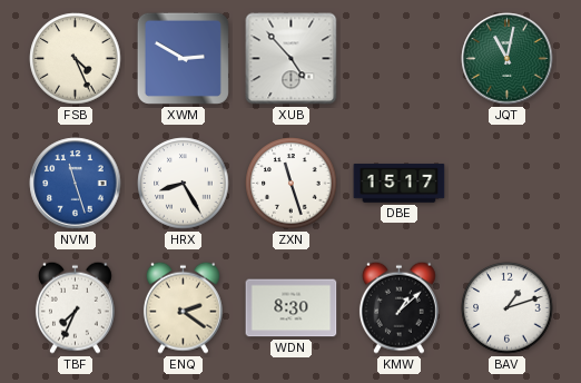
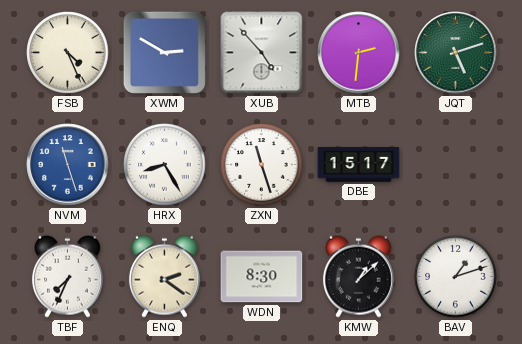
MTB: none -> 2:31 (359, 53)
JQT: 11:02 -> 5:12 (456, 53)
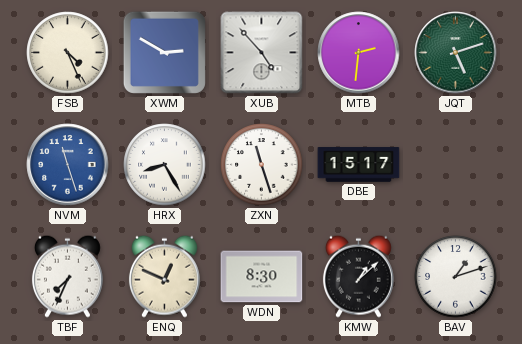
ENQ: 2:21 -> 12:49 (164, 276)
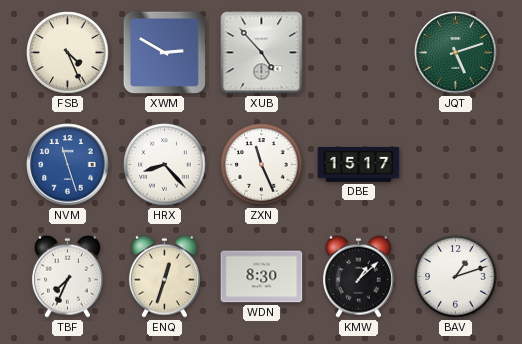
MTB: 2:31 -> none (359, 53)
HRX: 8:25 -> 8:23 (165, 165)
ZXN: 11:27 -> 11:26 (262, 165)
ENQ: 12:49 -> 12:33 (164, 276)
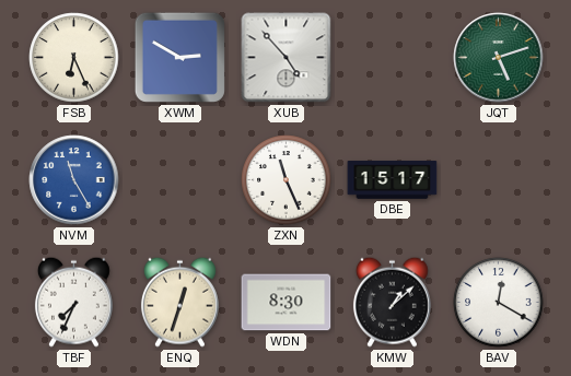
FSB: 4:26 -> 6:26 (74, 58)
NVM: 11:27 -> 11:25 (74, 180)
HRX: 8:23 -> none (165, 165)
BAV: 1:12 -> 12:20 (499, 303)
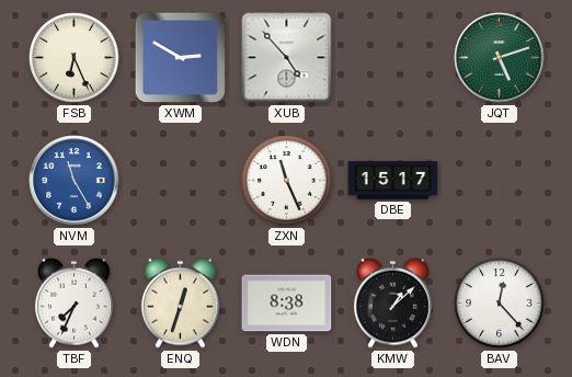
WDN: 8:30 -> 8:38 (287, 304)
BAV: 12:20 -> 12:23 (500, 304)
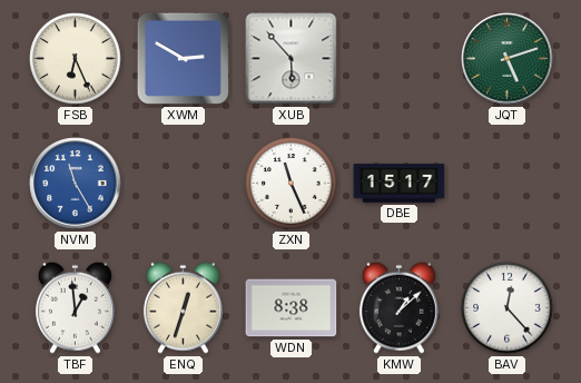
XUB: 4:53 -> 5:53 (292, 59)
TBF: 7:34 -> 12:59 (75, 307)
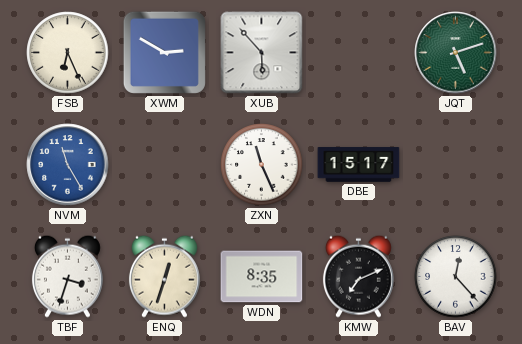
TBF: 12:59 -> 3:33 (67, 276)
WDN: 8:38 -> 8:35 (262, 277)
KMW: 1:08 -> 7:11 (358, 276)
